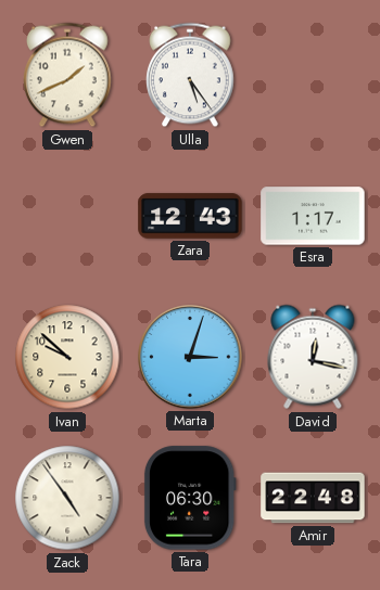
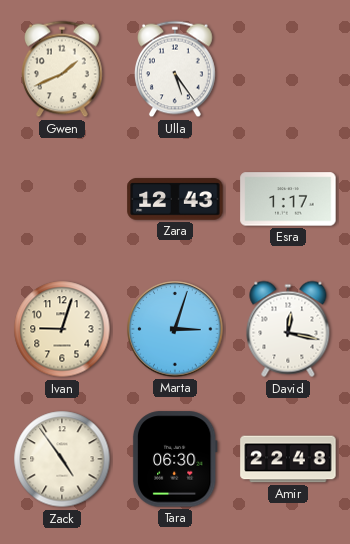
Ivan: 9:52 -> 9:03 (62, 329)
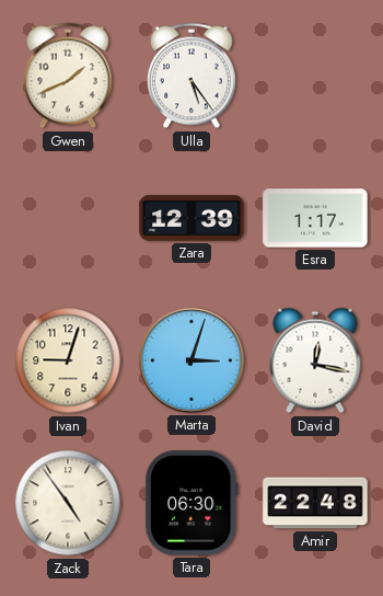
Zara: 12:43 -> 12:39 (191, 218)
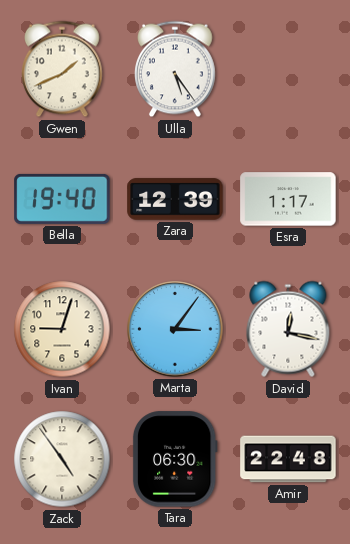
Bella: none -> 19:40 (62, 199)
Marta: 3:03 -> 3:06 (175, 329)
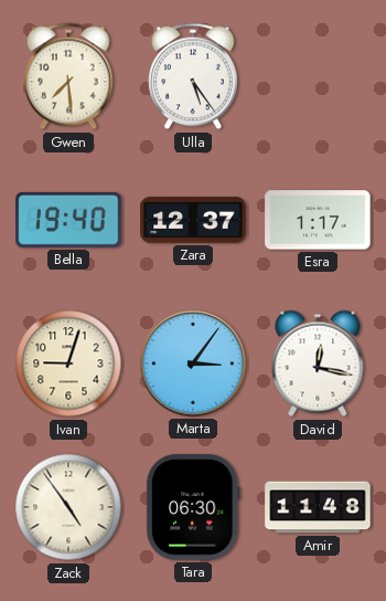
Gwen: 1:41 -> 7:29 (69, 76)
Zara: 12:39 -> 12:37 (193, 220)
Amir: 22:48 -> 11:48 (318, 507)
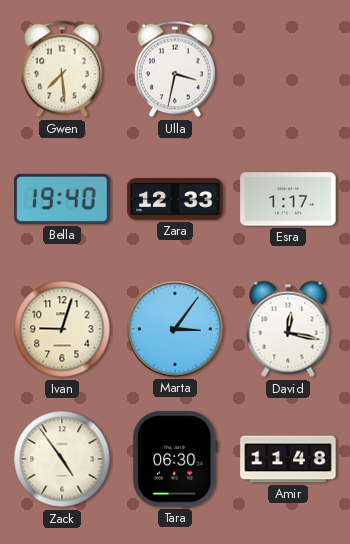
Ulla: 5:24 -> 3:32 (176, 69)
Zara: 12:37 -> 12:33 (175, 199)
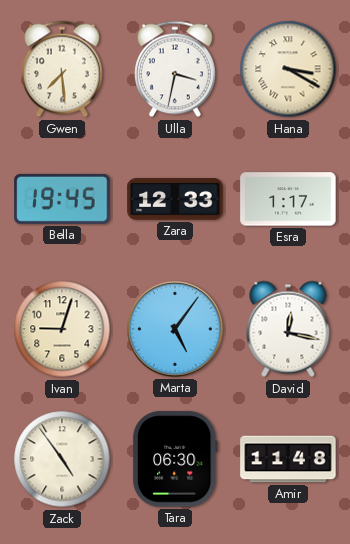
Hana: none -> 3:20 (288, 69)
Bella: 19:40 -> 19:45 (62, 199)
Marta: 3:06 -> 5:06 (175, 329)
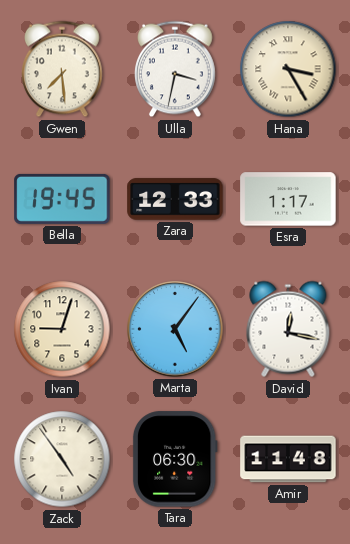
Hana: 3:20 -> 3:25 (288, 69)
